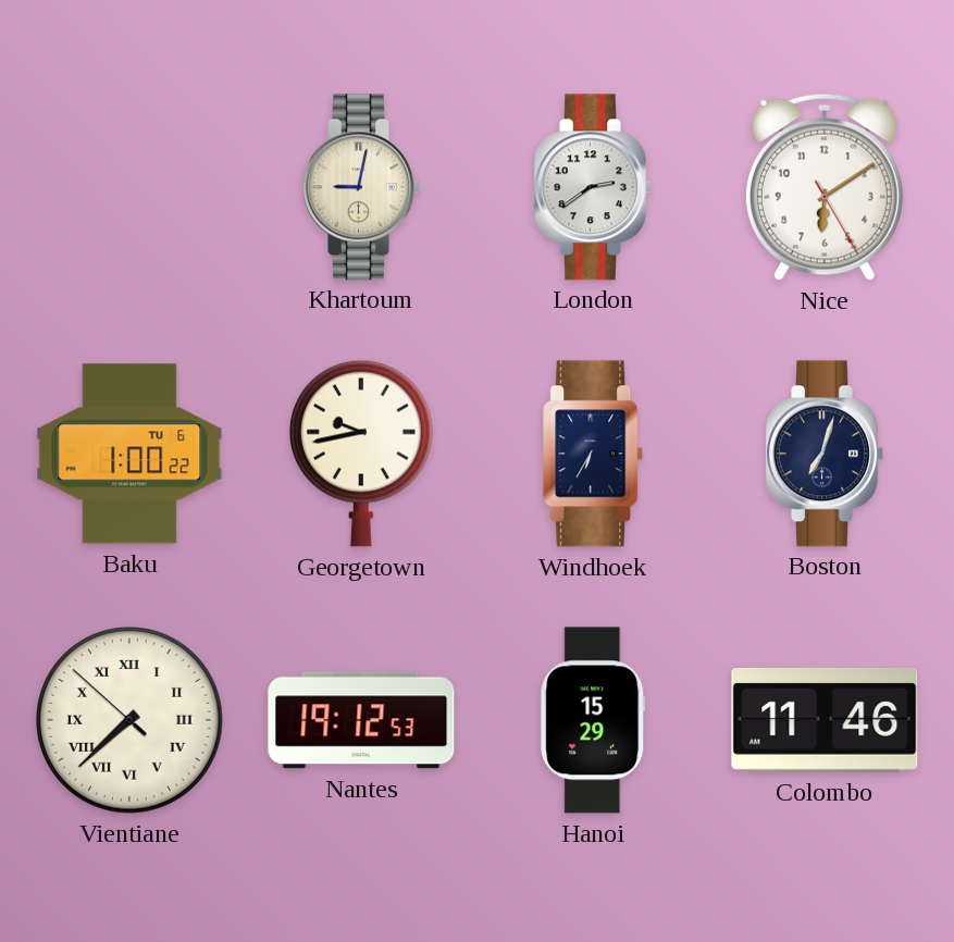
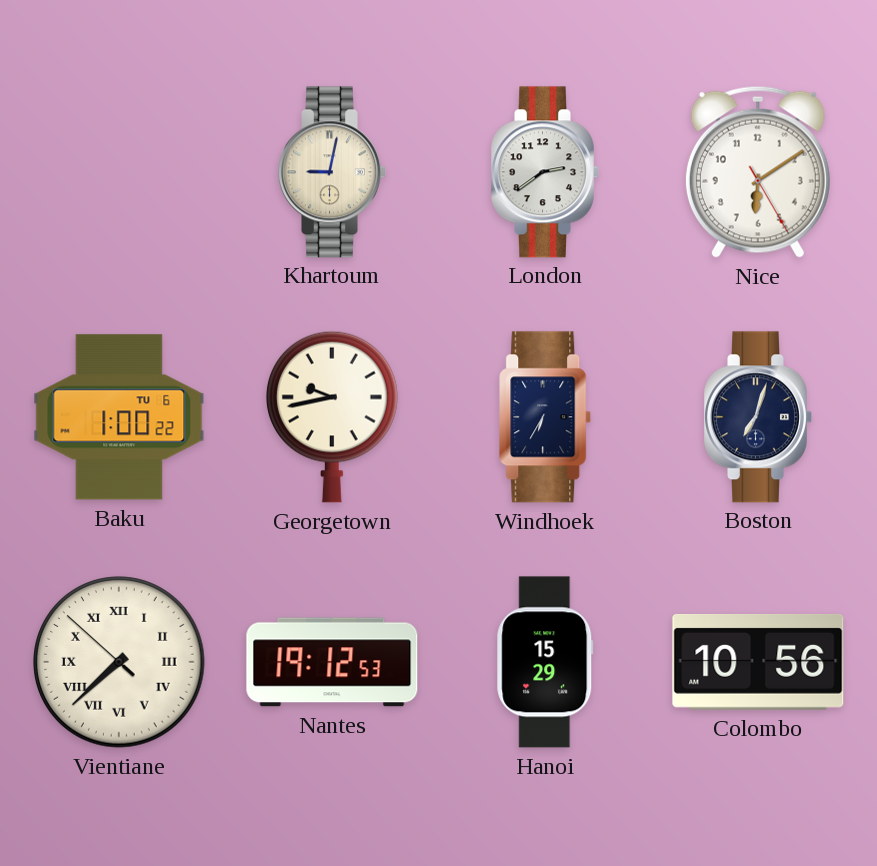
Colombo: 11:46 -> 10:56 (758, 663)
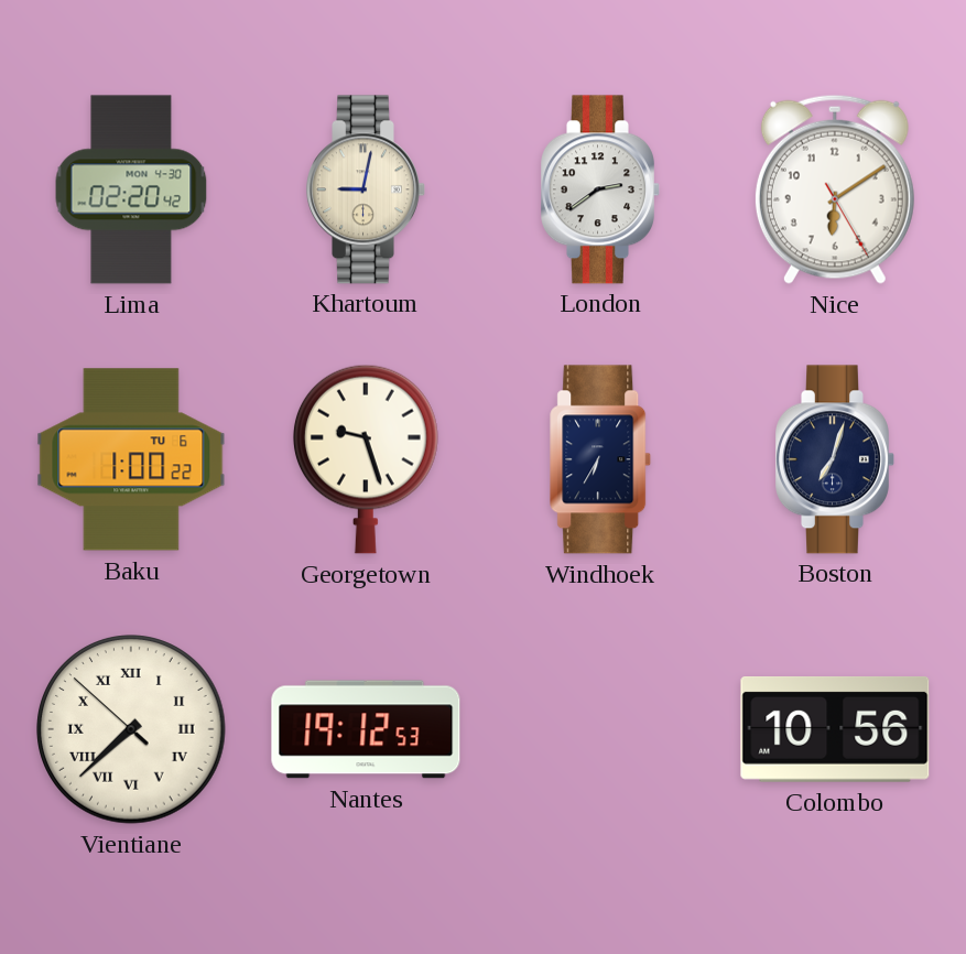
Lima: none -> 02:20 (131, 189)
Georgetown: 9:43 -> 9:27 (366, 459)
Hanoi: 15:29 -> none (545, 662)
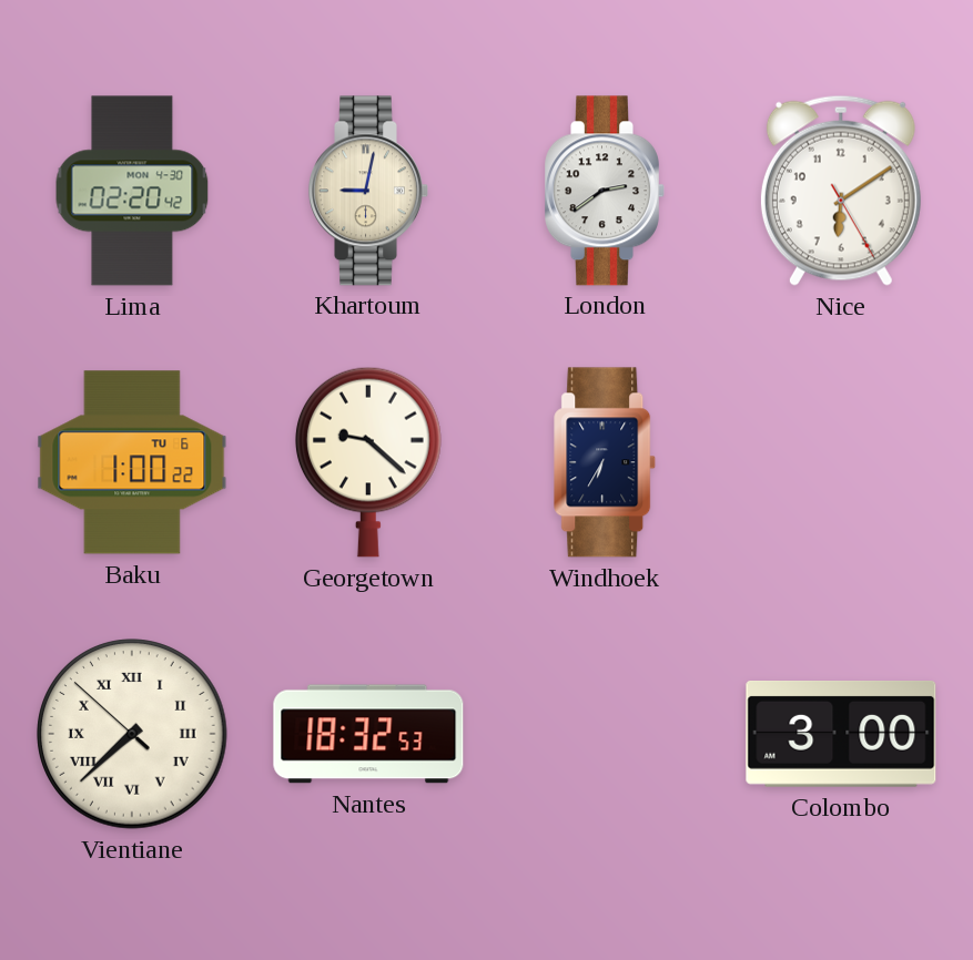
Georgetown: 9:27 -> 9:22 (368, 462)
Boston: 7:03 -> none (836, 459)
Nantes: 19:12 -> 18:32 (368, 734)
Colombo: 10:56 -> 3:00 (841, 735)
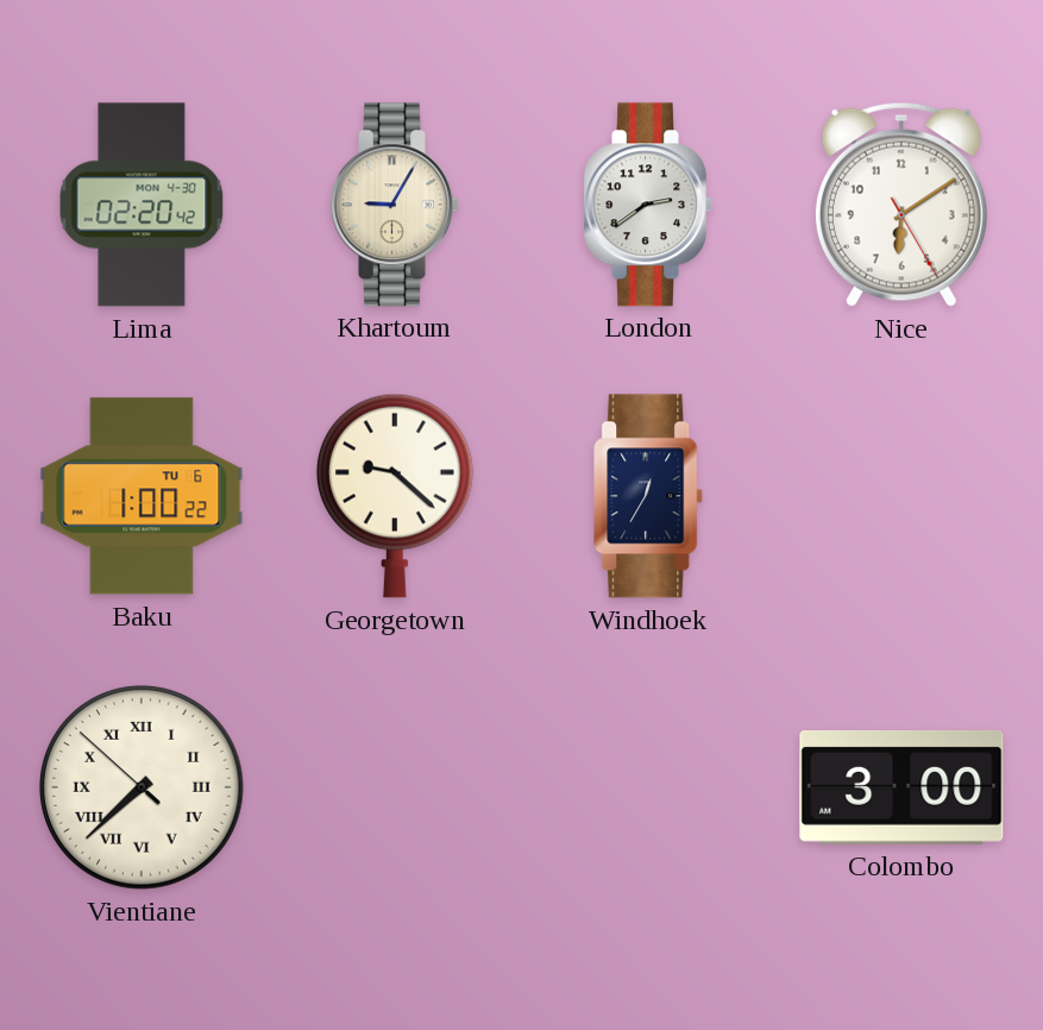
Khartoum: 9:02 -> 9:05 (396, 205)
Windhoek: 6:35 -> 12:35 (649, 496)
Nantes: 18:32 -> none (368, 734)
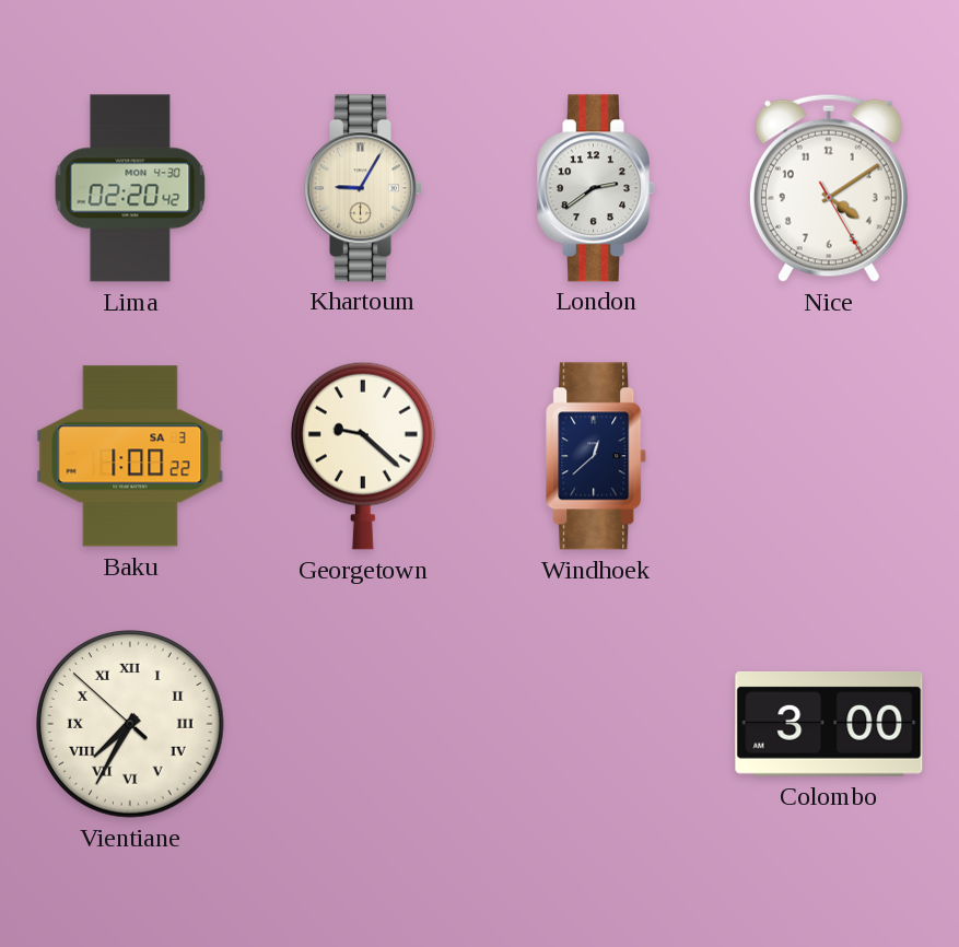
Nice: 6:09 -> 4:09 (829, 188)
Baku date: TU 6 -> SA 3 (130, 456)
Windhoek: 12:35 -> 12:38 (597, 456)
Vientiane: 7:37 -> 7:34 (130, 724)
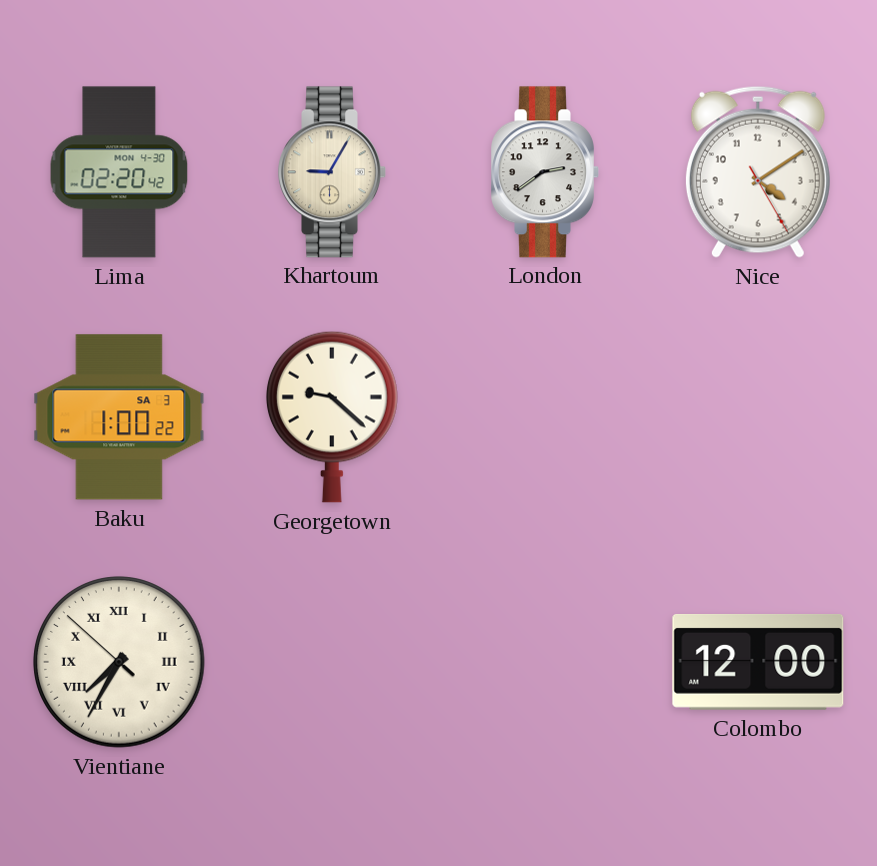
Windhoek: 12:38 -> none (597, 456)
Colombo: 3:00 -> 12:00 (758, 663)
